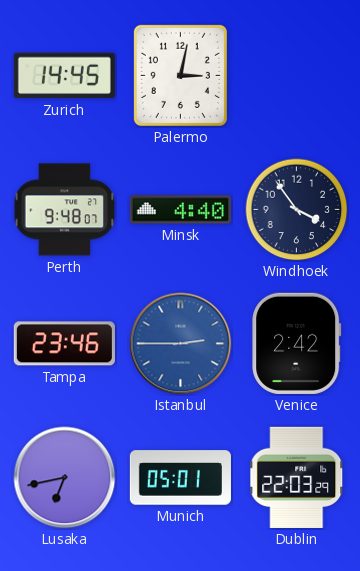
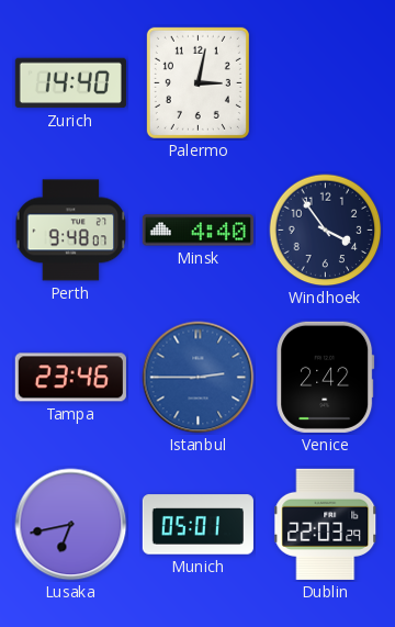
Zurich: 14:45 -> 14:40 (70, 83)
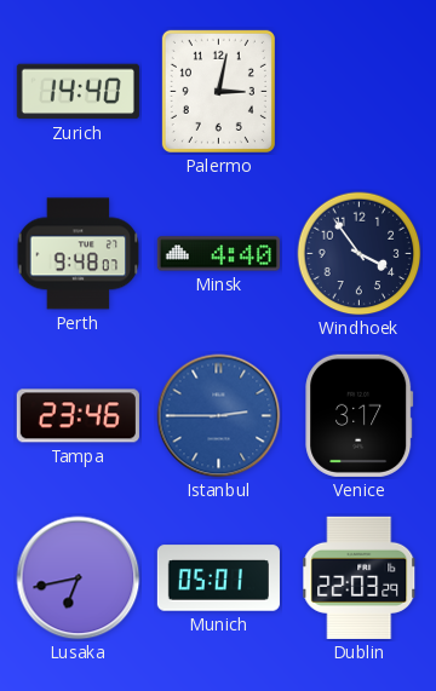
Venice: 2:42 -> 3:17 (360, 415)
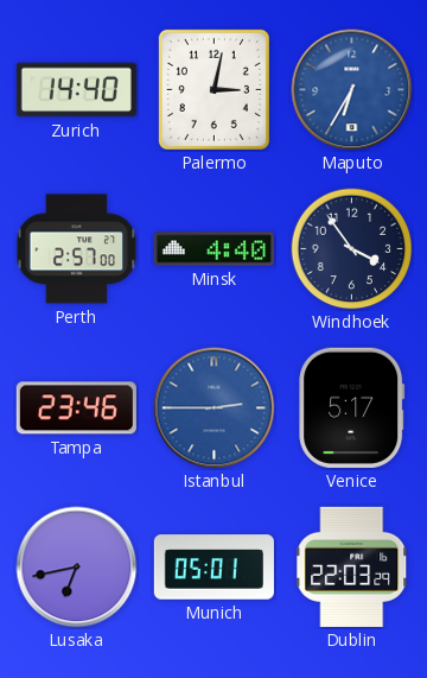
Maputo: none -> 6:35 (352, 90)
Perth: 9:48 -> 2:57 (77, 249)
Venice: 3:17 -> 5:17 (352, 407)
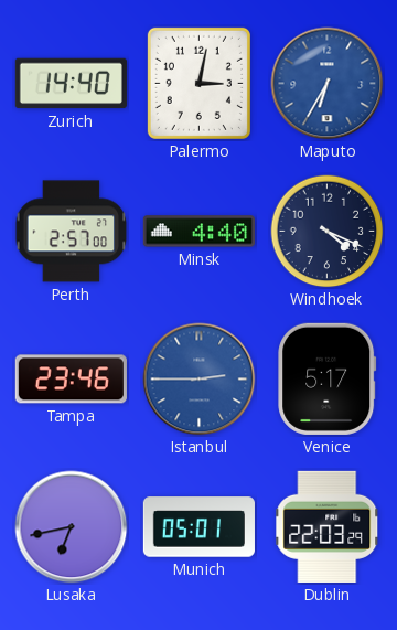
Windhoek: 3:54 -> 4:19 (328, 232)
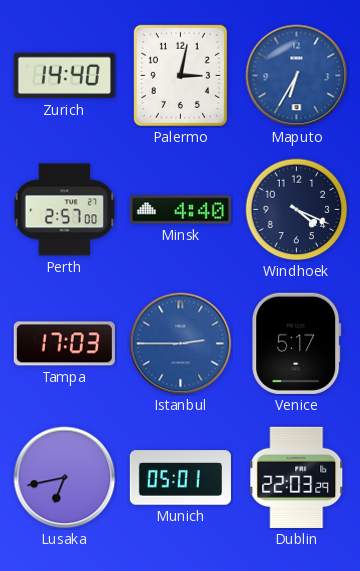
Tampa: 23:46 -> 17:03 (64, 344)
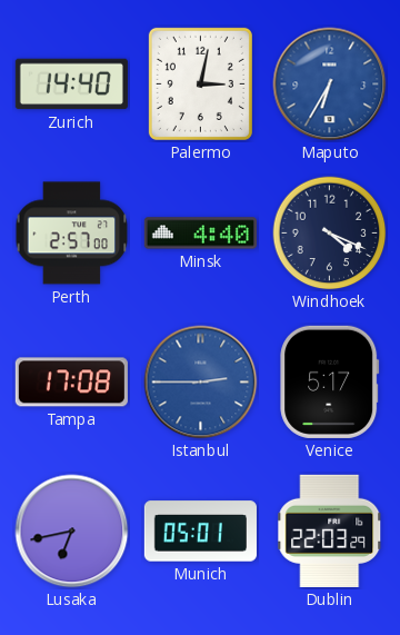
Tampa: 17:03 -> 17:08 (71, 383)
